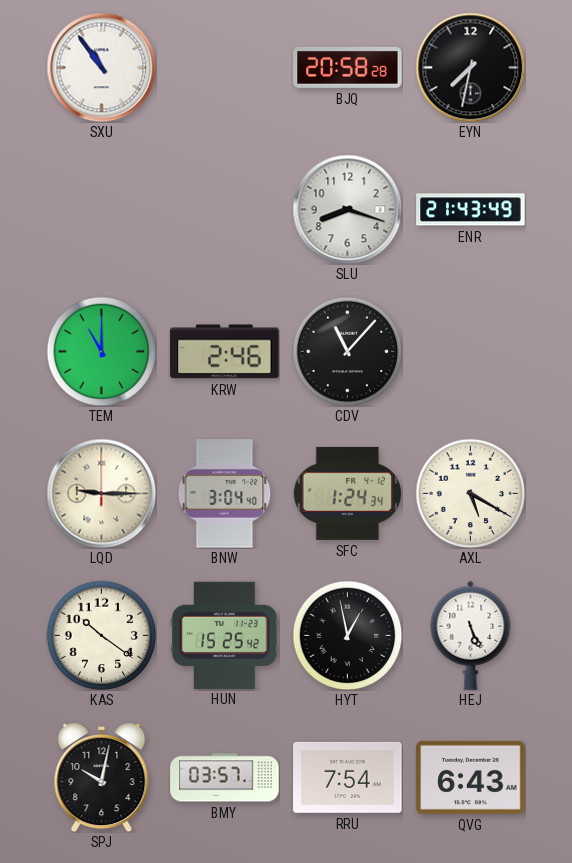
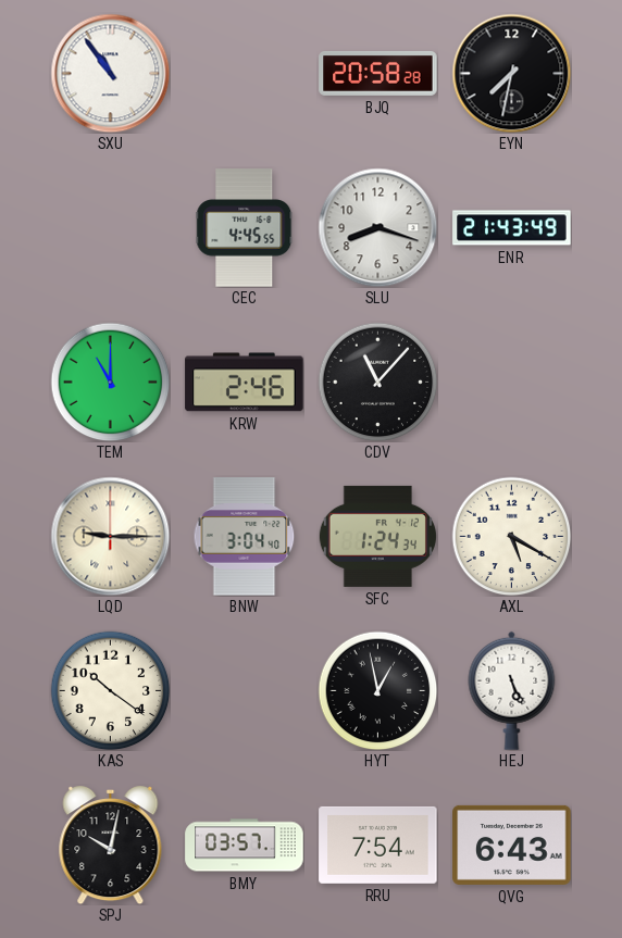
CEC: none -> 4:45 (245, 228)
HUN: 15:25 -> none (225, 635)
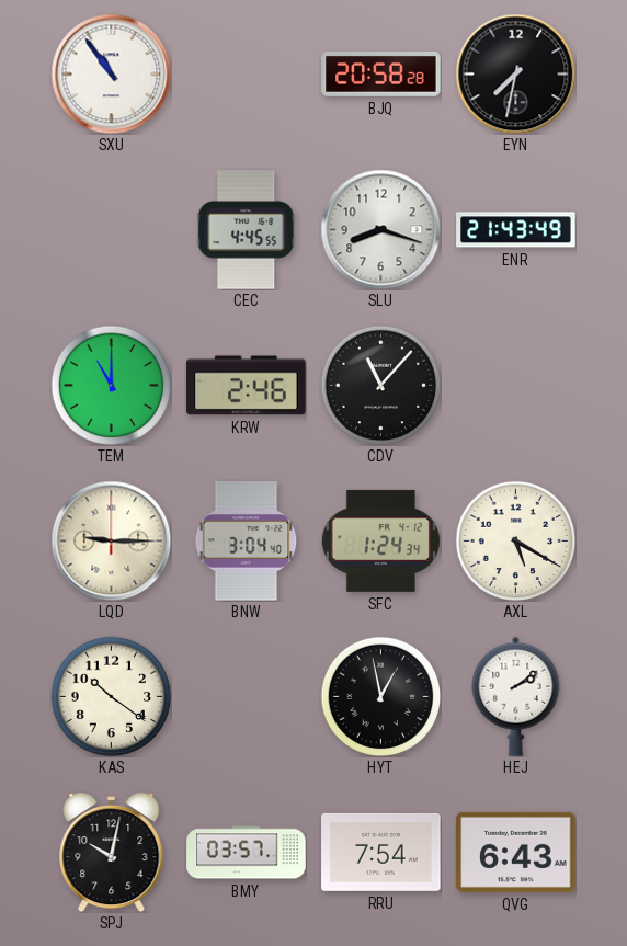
HEJ: 5:26 -> 2:09 (516, 696)
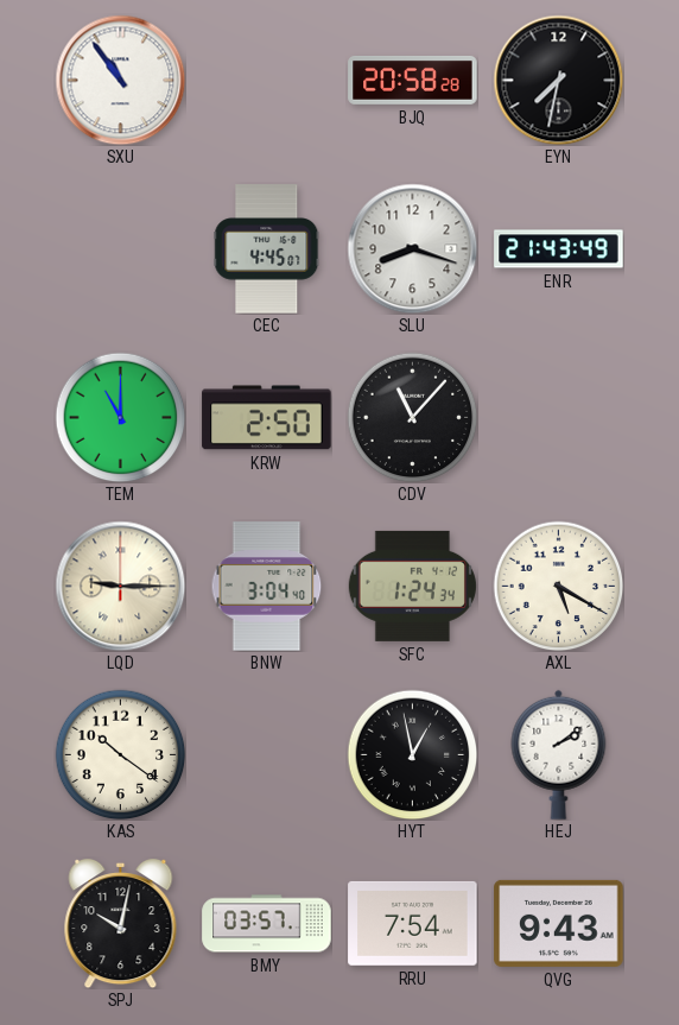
CEC: 4:45:55 -> 4:45:07 (267, 249)
KRW: 2:46 -> 2:50 (267, 418)
QVG: 6:43 -> 9:43 (559, 923)
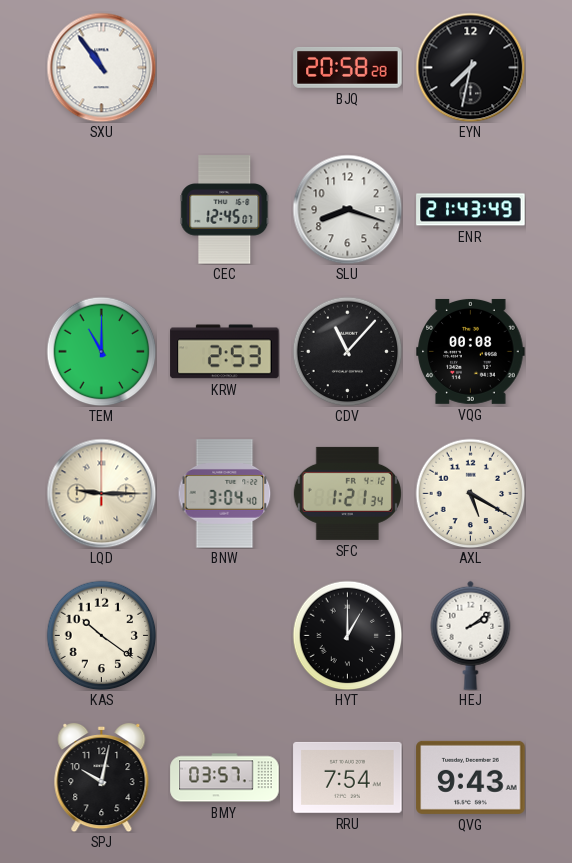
CEC: 4:45 -> 12:45 (225, 210)
KRW: 2:50 -> 2:53 (225, 352)
VQG: none -> 00:08 (471, 351)
SFC: 1:24 -> 1:21 (347, 493)
HYT: 12:58 -> 1:00 (347, 635)
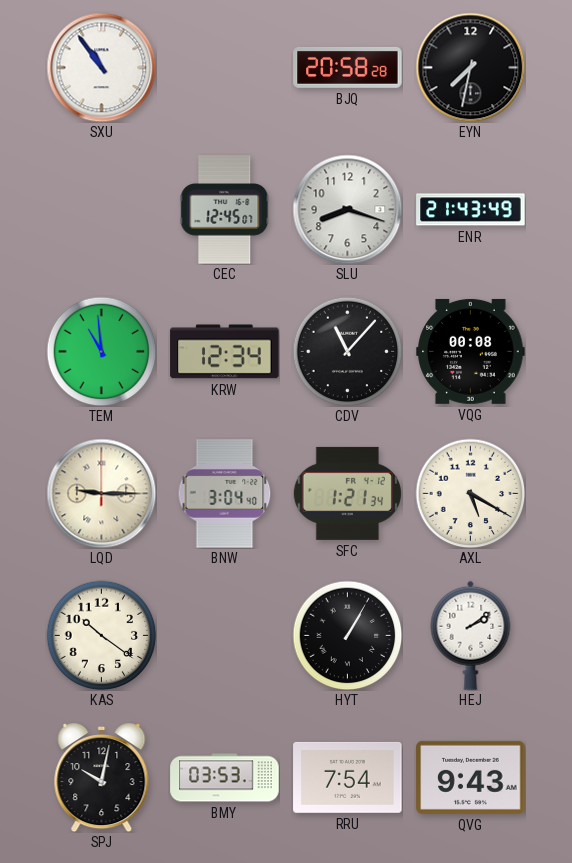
TEM: 11:00 -> 10:59 (101, 351)
KRW: 2:53 -> 12:34 (225, 352)
HYT: 1:00 -> 1:05 (347, 635)
BMY: 03:57 -> 03:53 (225, 778)
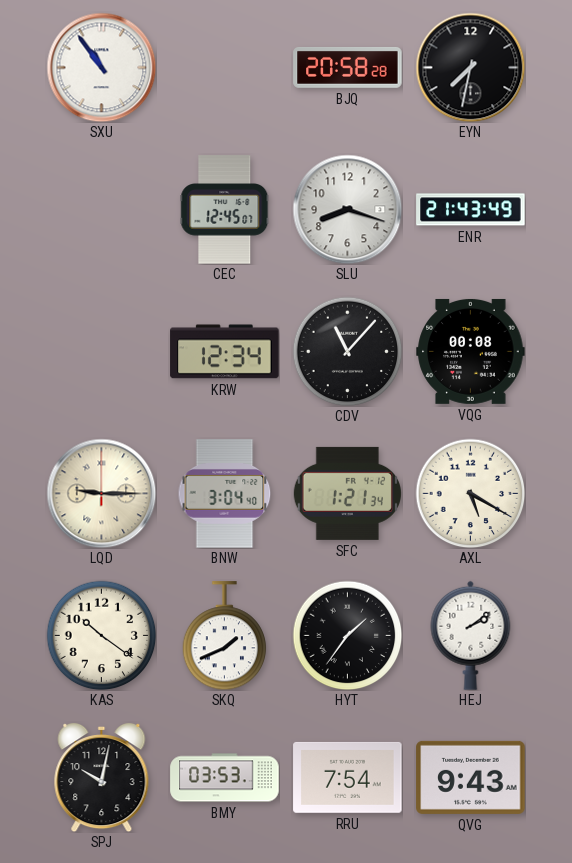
TEM: 10:59 -> none (101, 351)
SKQ: none -> 1:41 (225, 636)
HYT: 1:05 -> 1:36 (347, 635)
